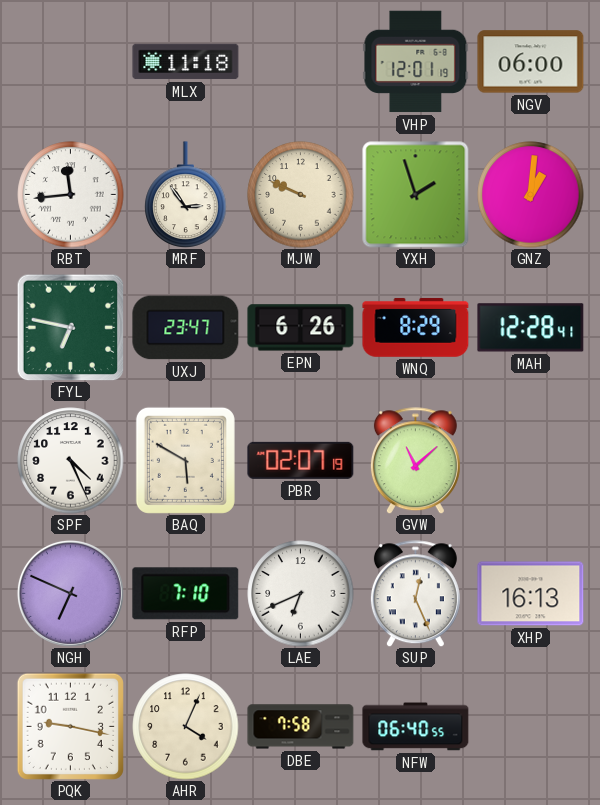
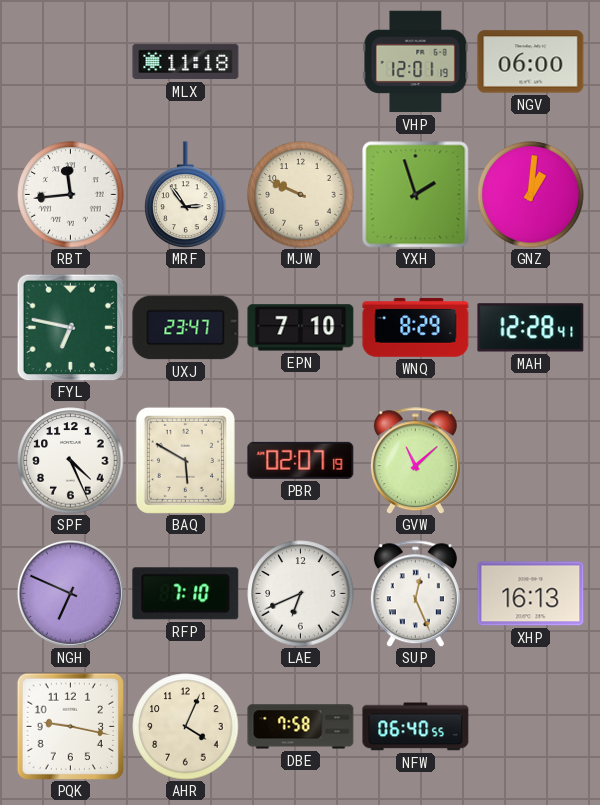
EPN: 6:26 -> 7:10 (301, 328)
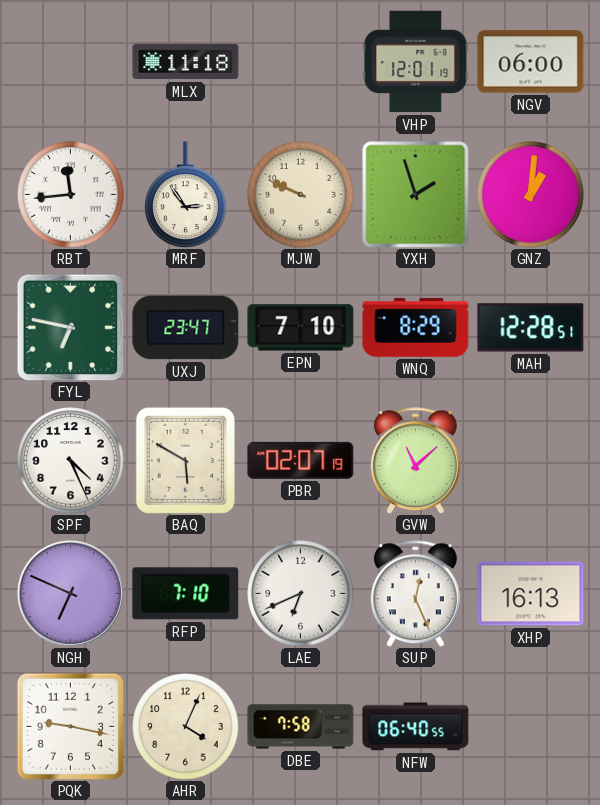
MAH: 12:28:41 -> 12:28:51 (531, 328)
